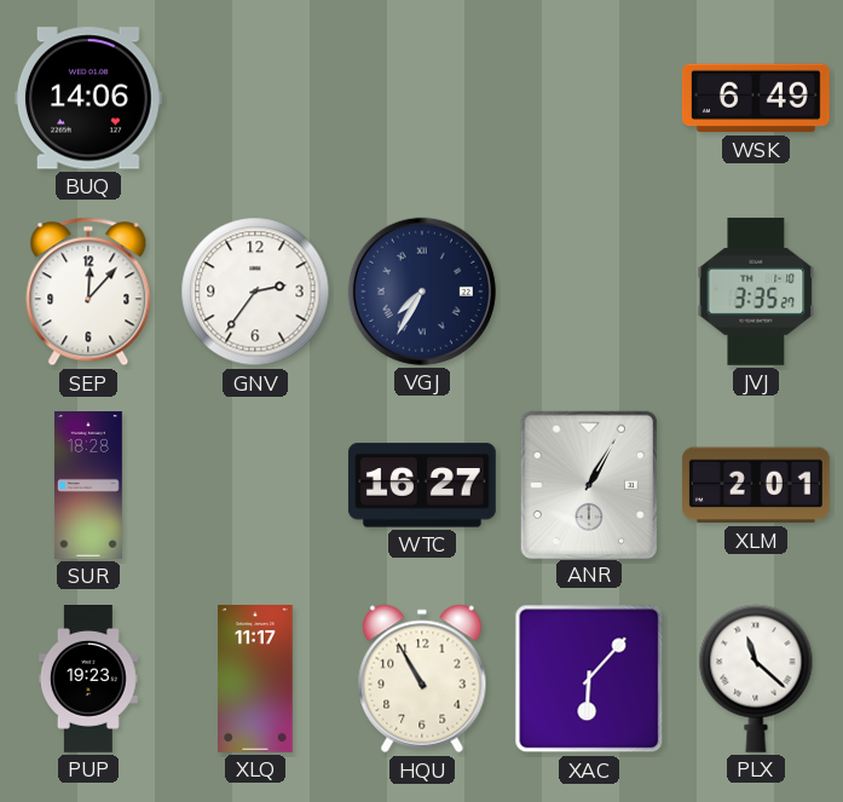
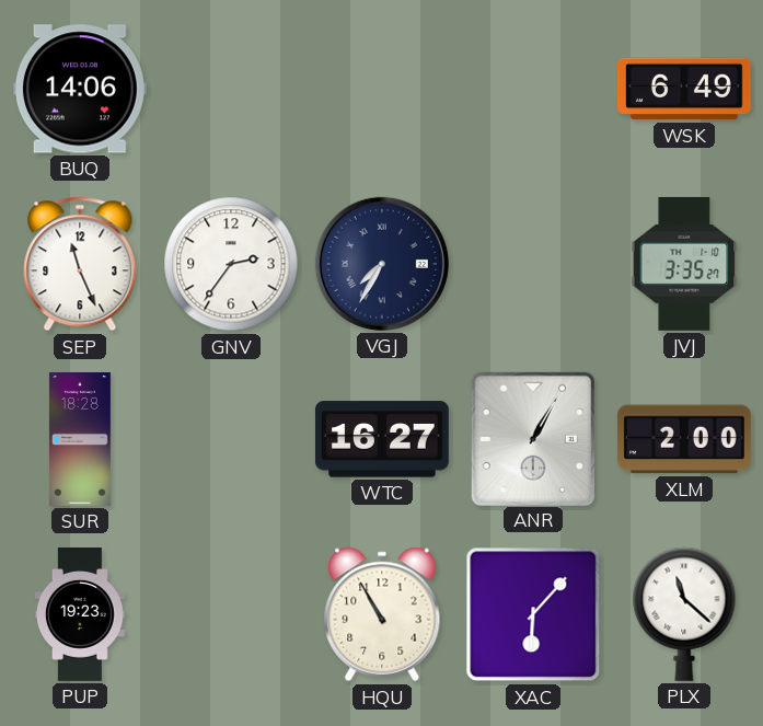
SEP: 12:07 -> 11:26 (80, 264)
XLM: 2:01 -> 2:00 (684, 439)
XLQ: 11:17 -> none (255, 680)
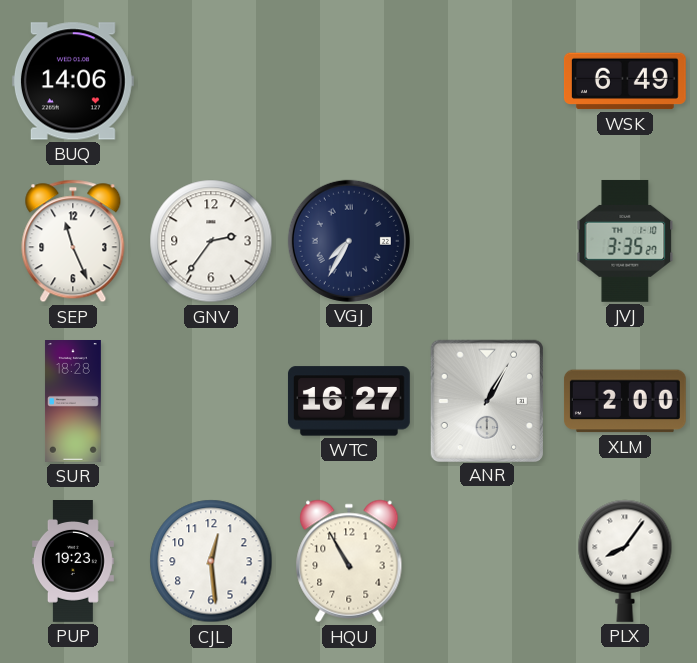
CJL: none -> 12:29 (211, 561)
XAC: 6:07 -> none (533, 614)
PLX: 11:22 -> 8:06 (625, 561)
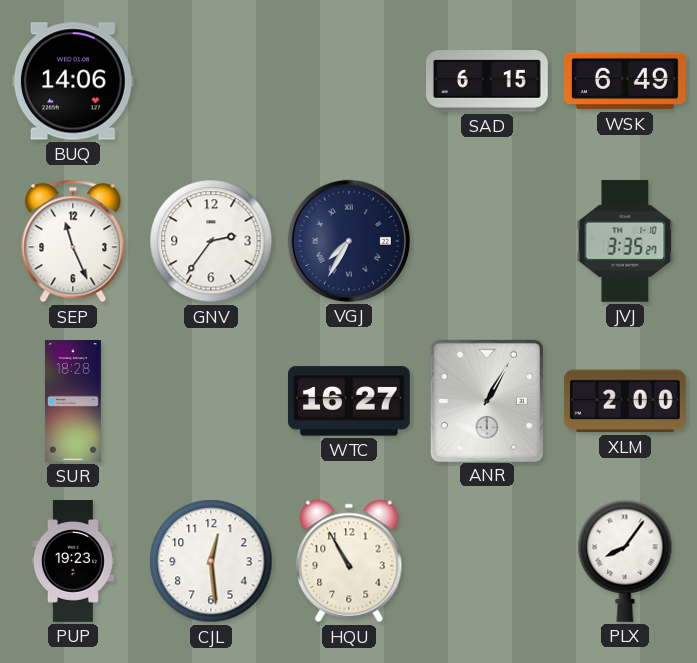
SAD: none -> 6:15 (487, 81)
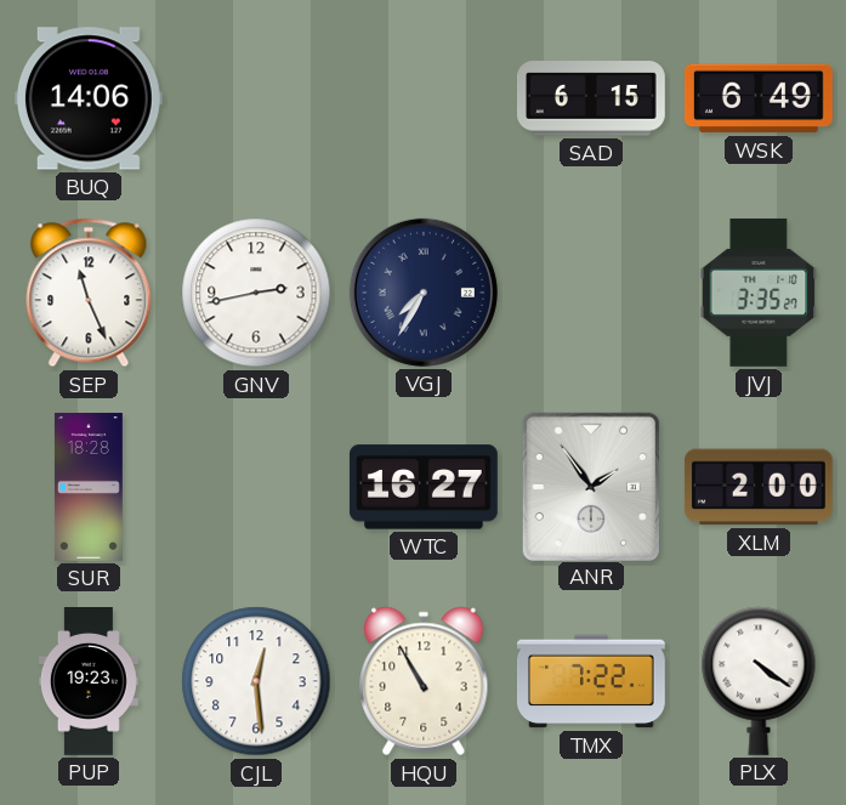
GNV: 2:36 -> 2:43 (256, 293)
ANR: 1:05 -> 1:54 (591, 486)
TMX: none -> 7:22 (591, 681)
PLX: 8:06 -> 4:21 (759, 681)
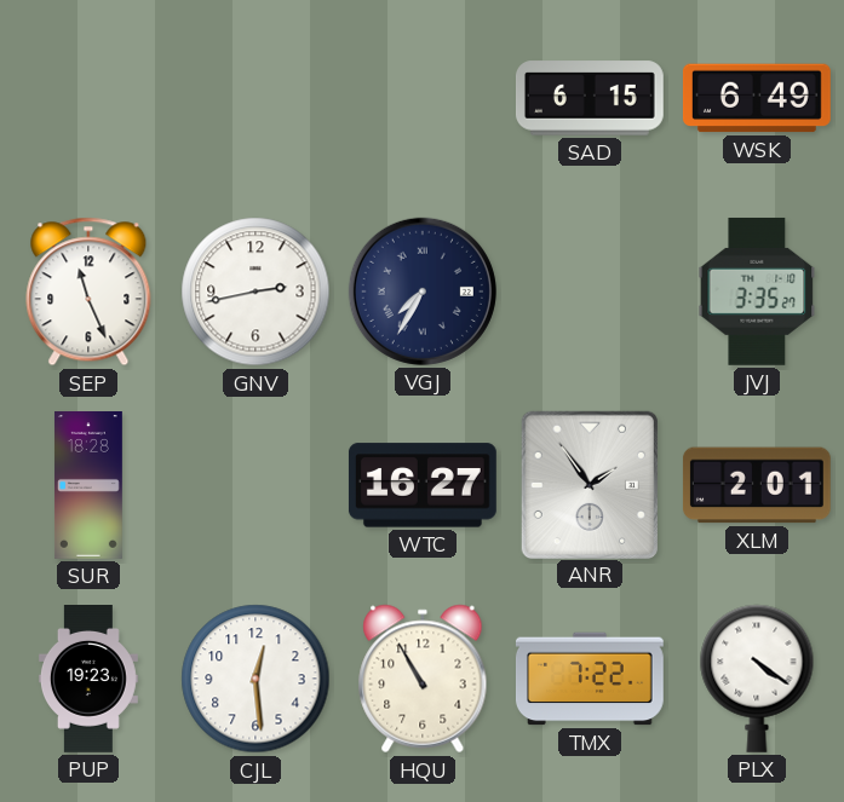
BUQ: 14:06 -> none (89, 98)
XLM: 2:00 -> 2:01 (757, 485)
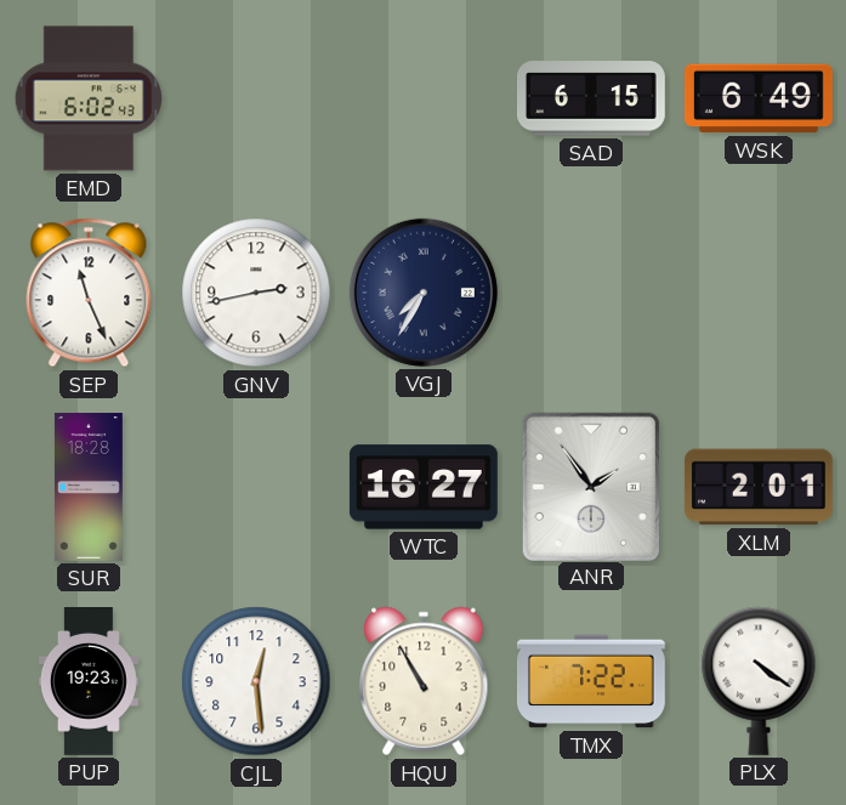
EMD: none -> 6:02 (89, 98)
JVJ: 3:35 -> none (757, 292)
